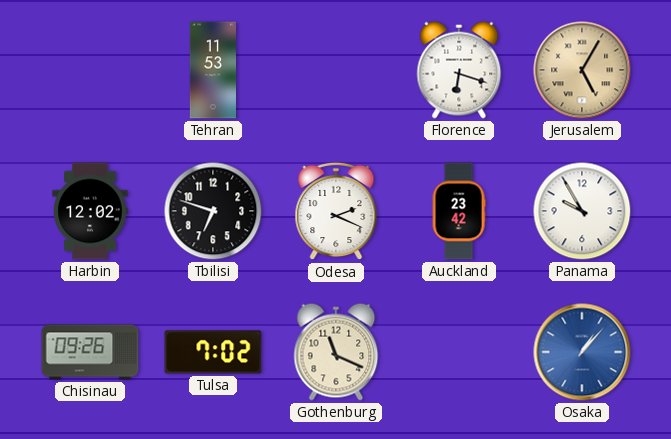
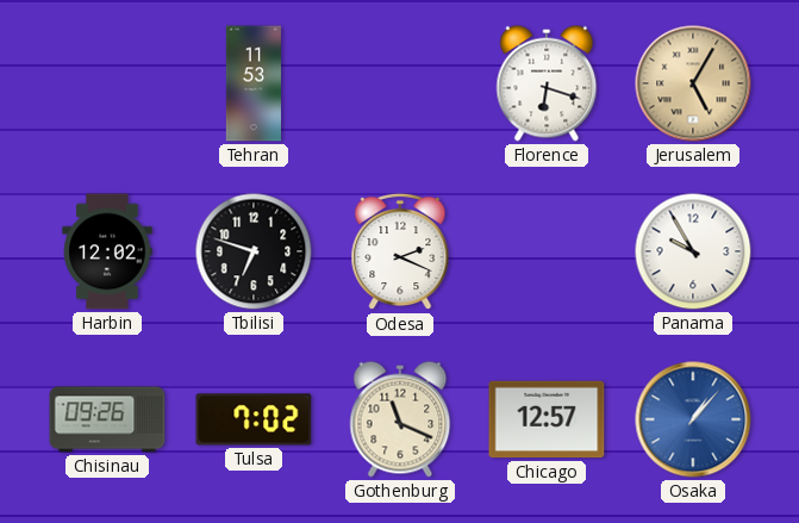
Auckland: 23:42 -> none (459, 211)
Chicago: none -> 12:57 (547, 419)
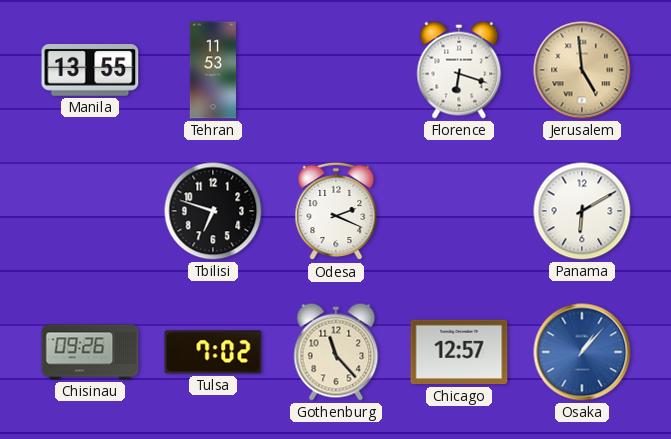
Manila: none -> 13:55 (90, 71)
Jerusalem: 5:05 -> 4:59 (582, 70)
Harbin: 12:02 -> none (107, 251)
Panama: 9:55 -> 6:10 (582, 211)
Gothenburg: 11:19 -> 11:23 (336, 352)
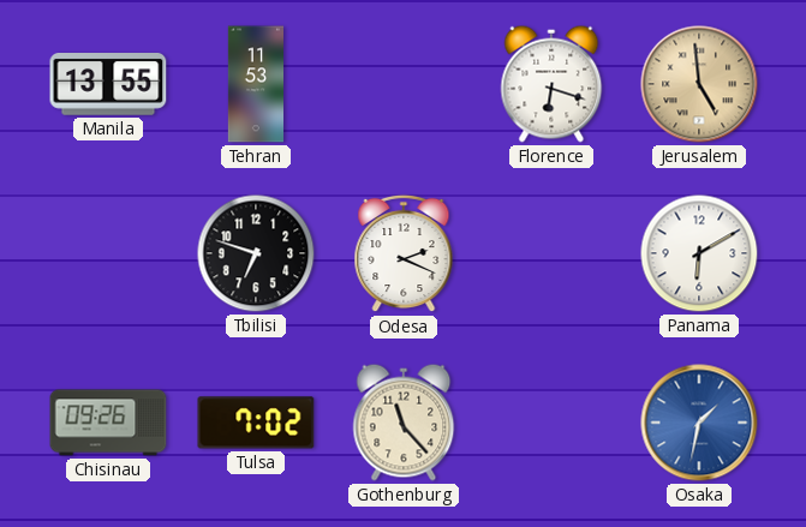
Chicago: 12:57 -> none (459, 352)
Osaka: 1:07 -> 1:32 (699, 423)
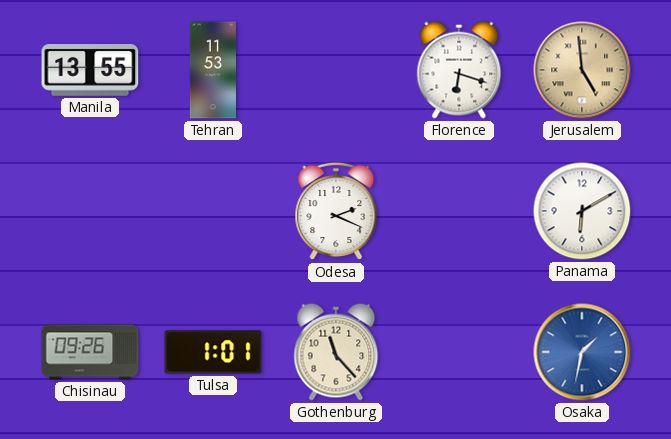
Tbilisi: 6:48 -> none (256, 253)
Tulsa: 7:02 -> 1:01 (213, 352)
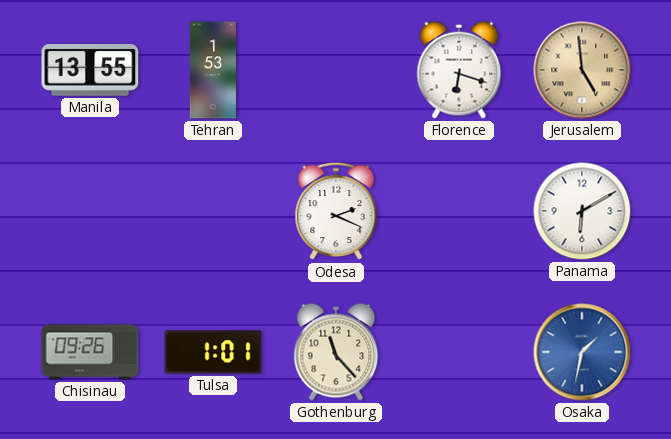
Tehran: 11:53 -> 1:53 (212, 70)
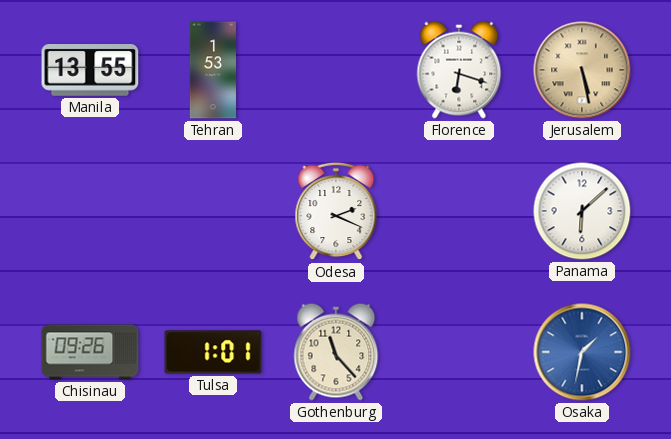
Jerusalem: 4:59 -> 5:28 (582, 70)
Panama: 6:10 -> 6:08 (582, 211)
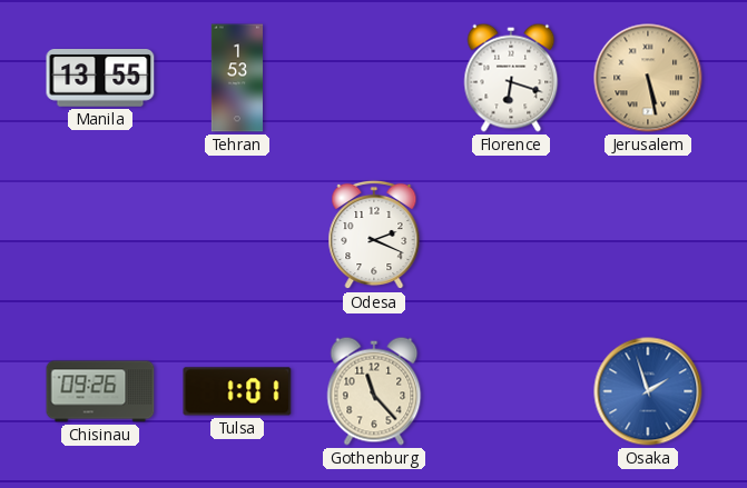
Panama: 6:08 -> none (582, 211)
Osaka: 1:32 -> 1:57 (648, 391)
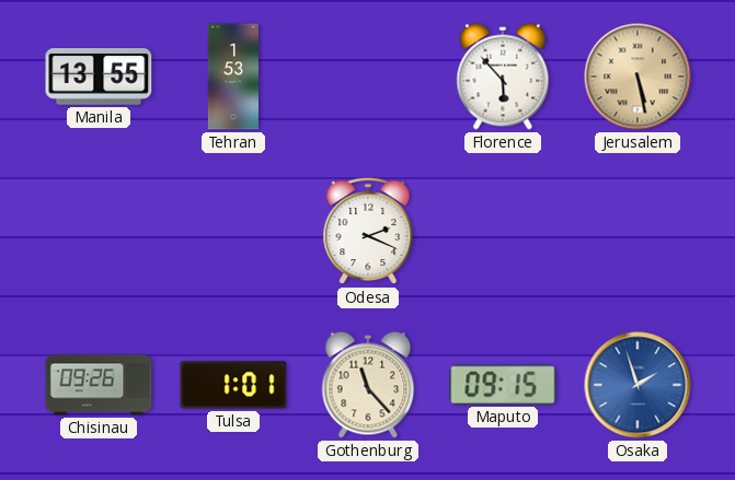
Florence: 6:18 -> 5:53 (503, 77)
Maputo: none -> 09:15 (503, 385)
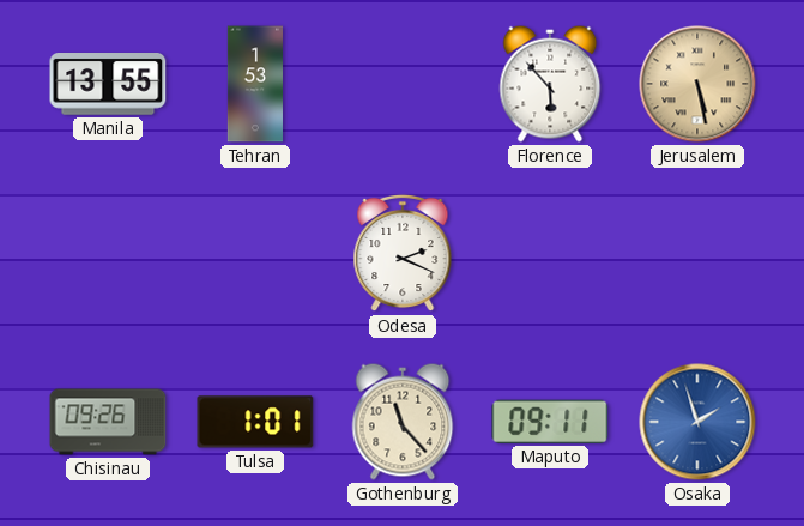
Maputo: 09:15 -> 09:11 (550, 422)
